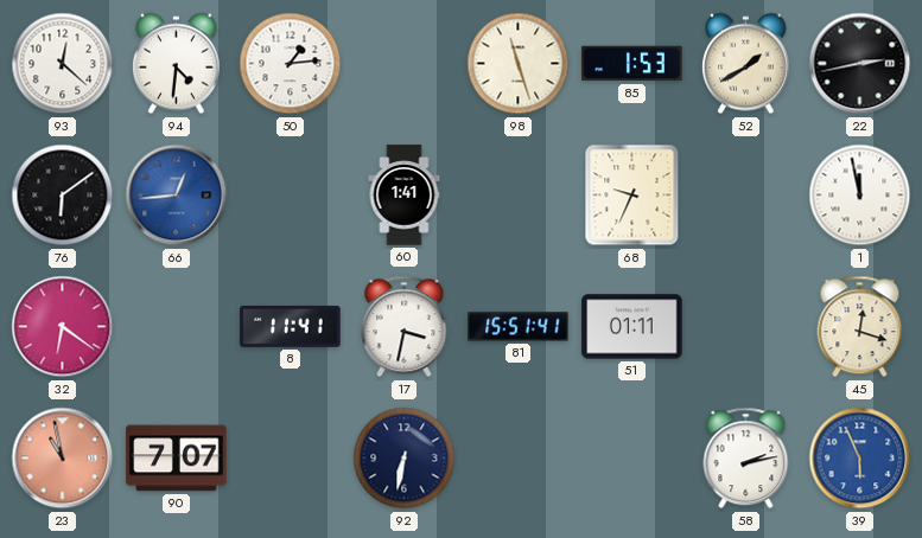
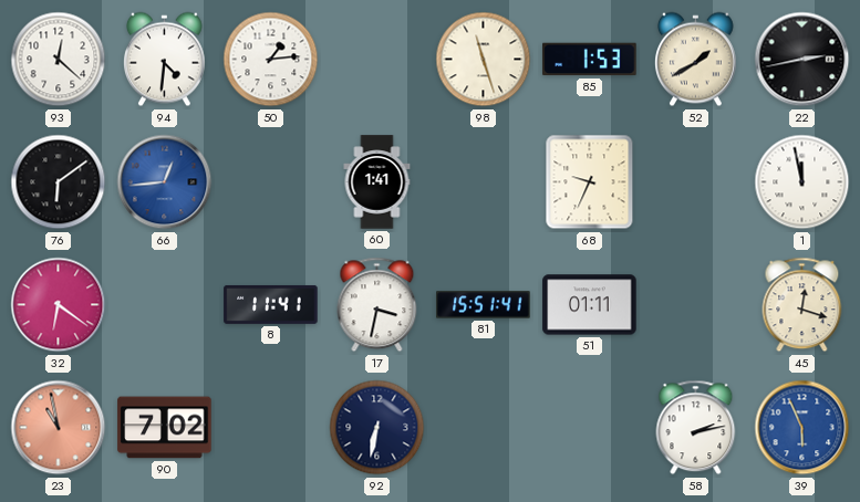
90: 7:07 -> 7:02 (165, 428)
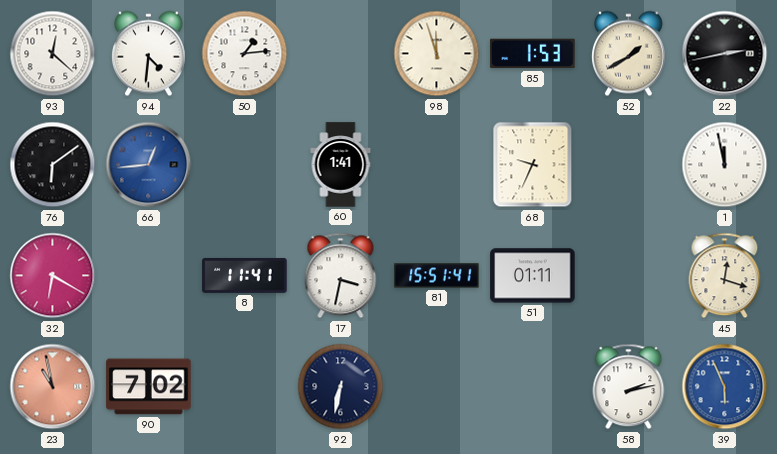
98: 11:27 -> 11:57 (437, 54)
32: 6:21 -> 6:20 (53, 276)
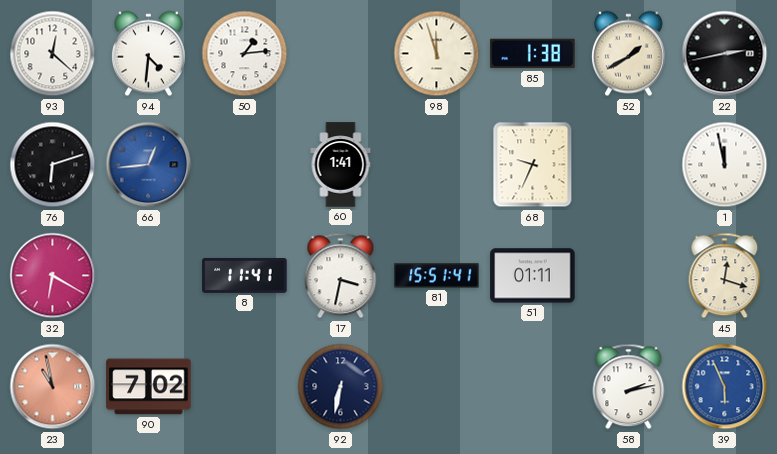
85: 1:53 -> 1:38 (533, 54)
76: 6:09 -> 6:12 (53, 165)
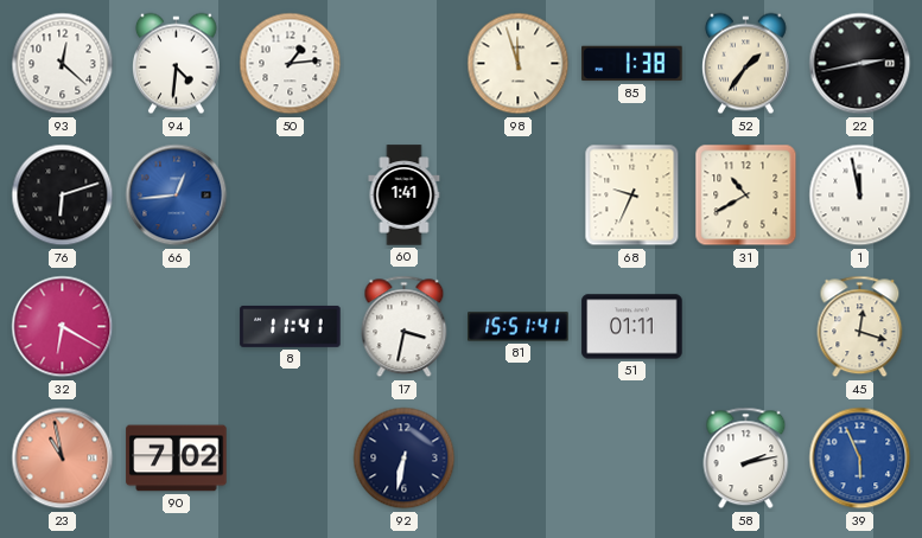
52: 1:40 -> 1:36 (745, 64)
31: none -> 10:40 (746, 196)
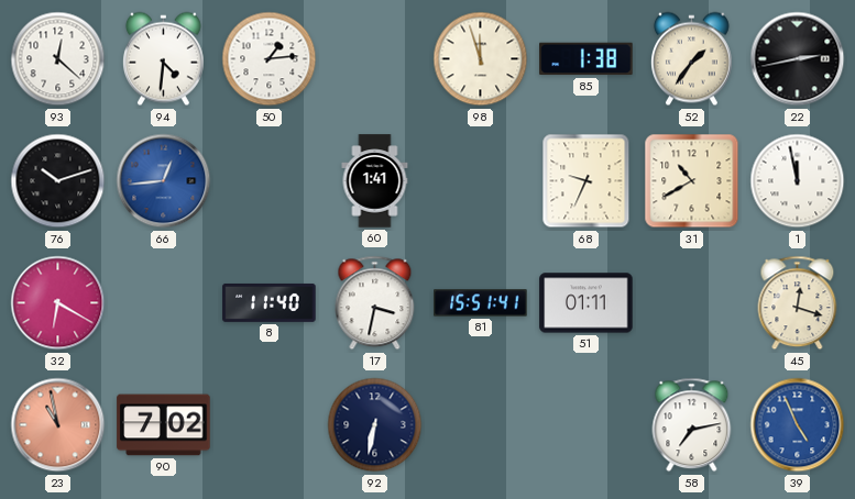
76: 6:12 -> 10:12 (58, 181)
8: 11:41 -> 11:40 (270, 302)
58: 2:13 -> 7:13 (692, 425)
39: 5:56 -> 4:56 (798, 425)
